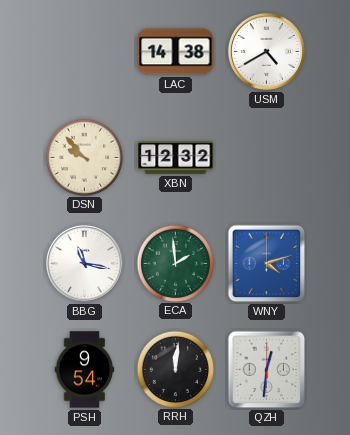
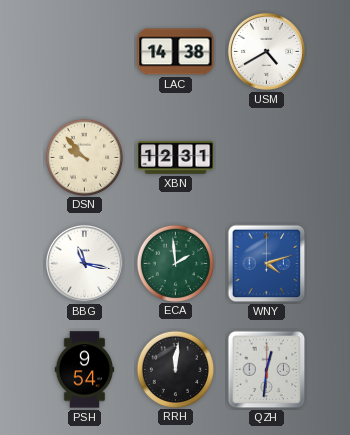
XBN: 12:32 -> 12:31 (176, 158)
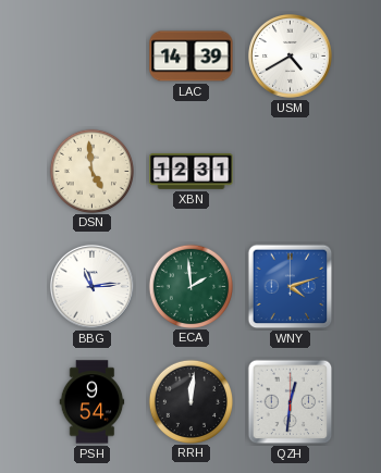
LAC: 14:38 -> 14:39 (192, 57)
DSN: 9:53 -> 4:59 (91, 171)
BBG: 11:17 -> 11:14 (91, 286)
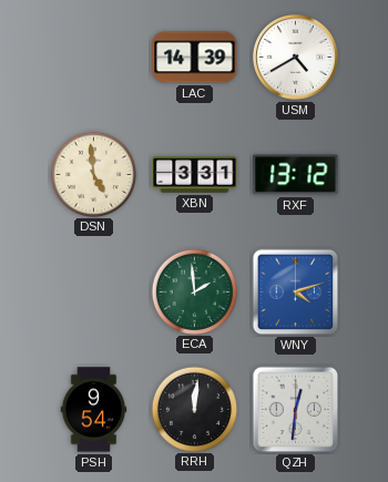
XBN: 12:31 -> 3:31 (195, 175)
RXF: none -> 13:12 (296, 175)
BBG: 11:14 -> none (91, 286)
